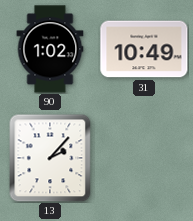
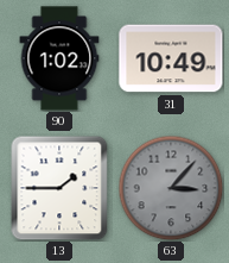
13: 2:07 -> 1:45 (59, 188)
63: none -> 3:07 (171, 188)
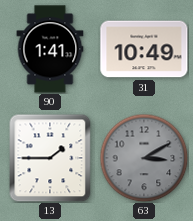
90: 1:02 -> 1:41 (50, 49)
63: 3:07 -> 3:10 (144, 158)
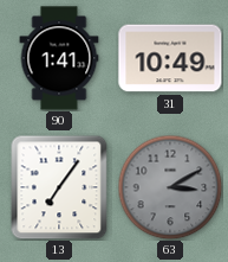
13: 1:45 -> 7:06 (59, 187)
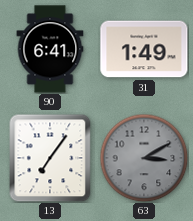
90: 1:41 -> 6:41 (50, 49)
31: 10:49 -> 1:49 (144, 49)
